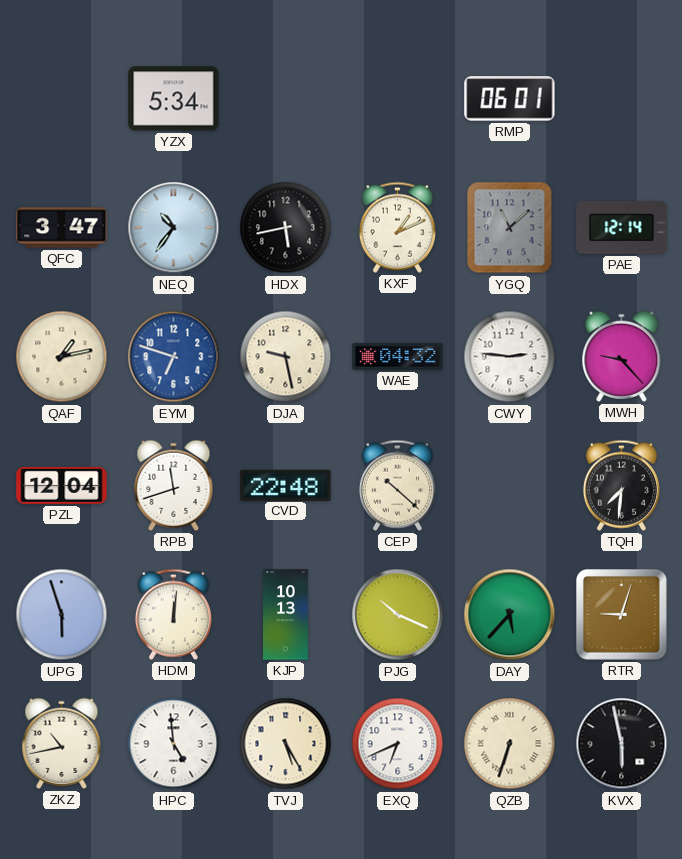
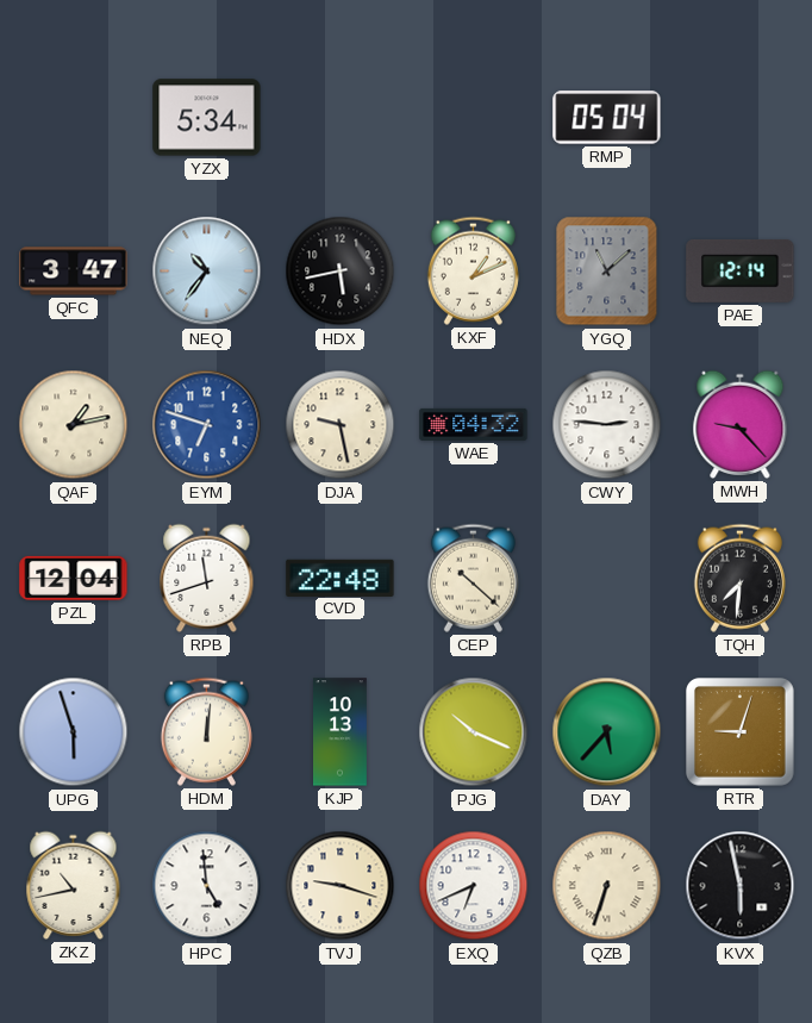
RMP: 06:01 -> 05:04 (607, 118)
TVJ: 5:25 -> 9:18 (341, 886)
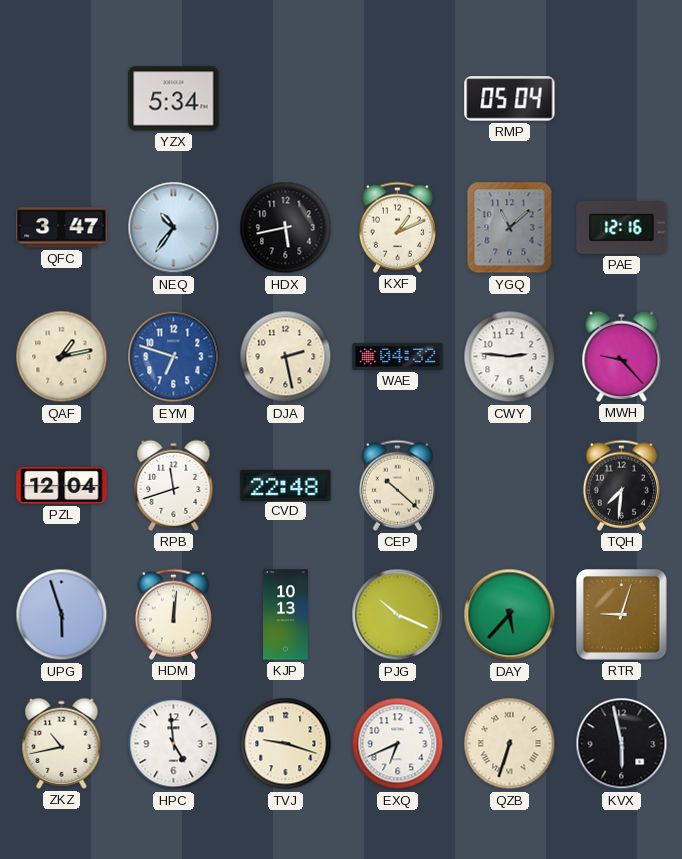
PAE: 12:14 -> 12:16 (622, 227)
DJA: 9:28 -> 2:28 (286, 357)
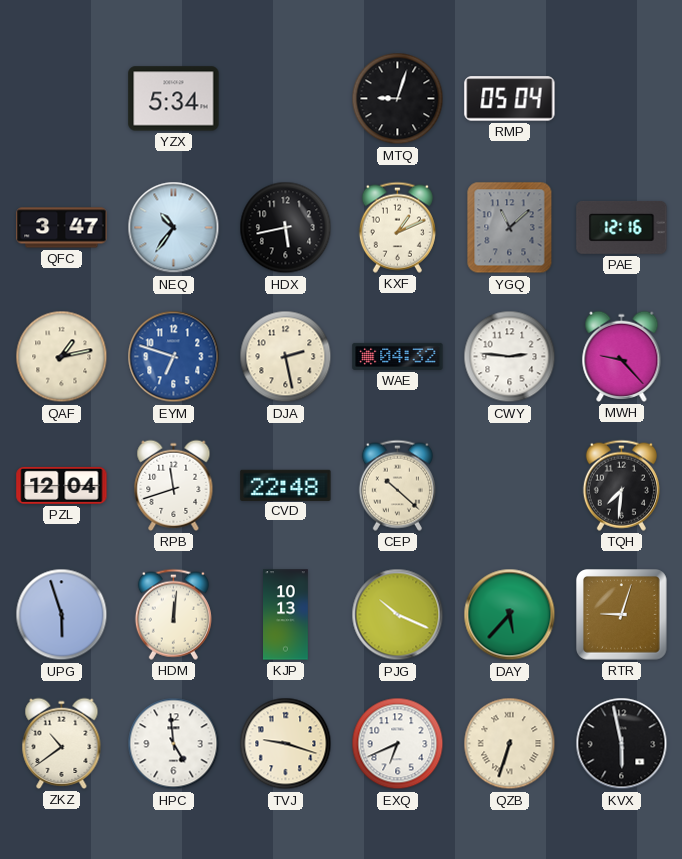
MTQ: none -> 9:03 (398, 99)
ZKZ: 10:43 -> 10:39 (62, 743)
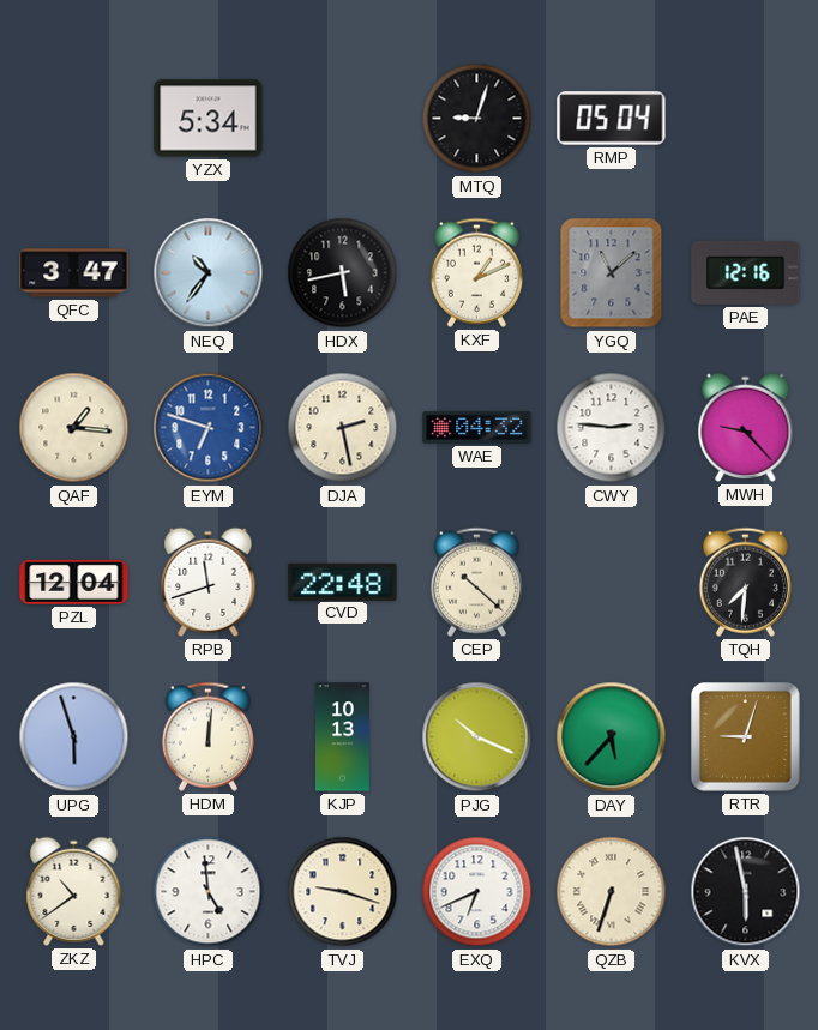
QAF: 1:13 -> 1:16 (74, 428)
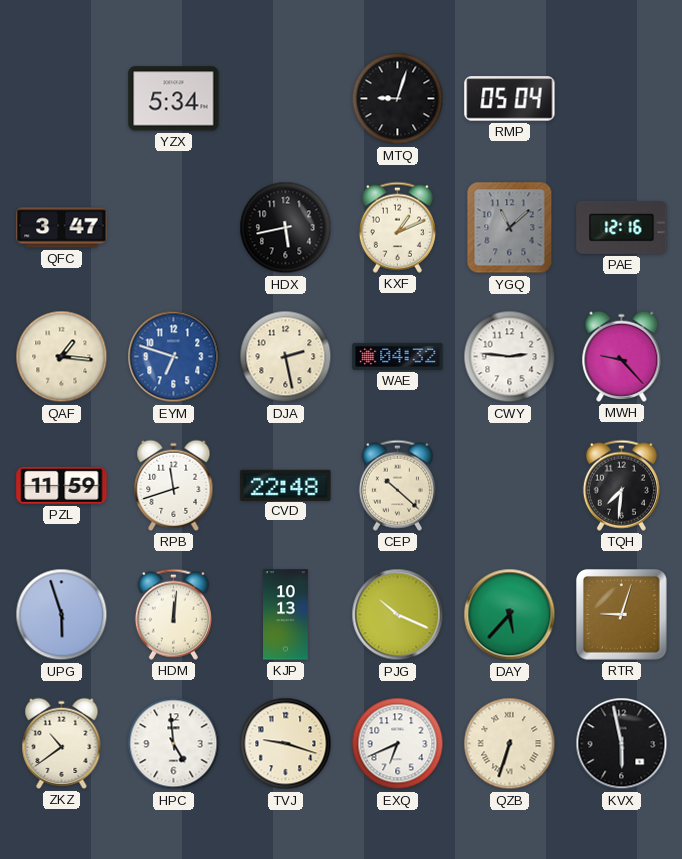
NEQ: 10:36 -> none (209, 273)
PZL: 12:04 -> 11:59 (62, 485)
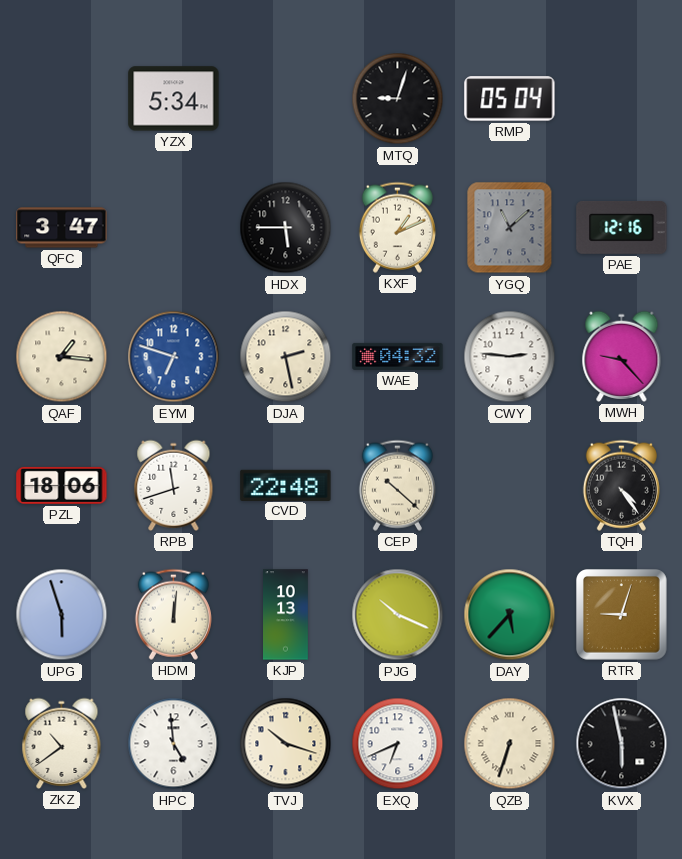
HDX: 5:43 -> 5:45 (286, 228)
PZL: 11:59 -> 18:06 (62, 485)
TQH: 7:31 -> 4:24 (621, 485)
TVJ: 9:18 -> 10:18 (286, 744)
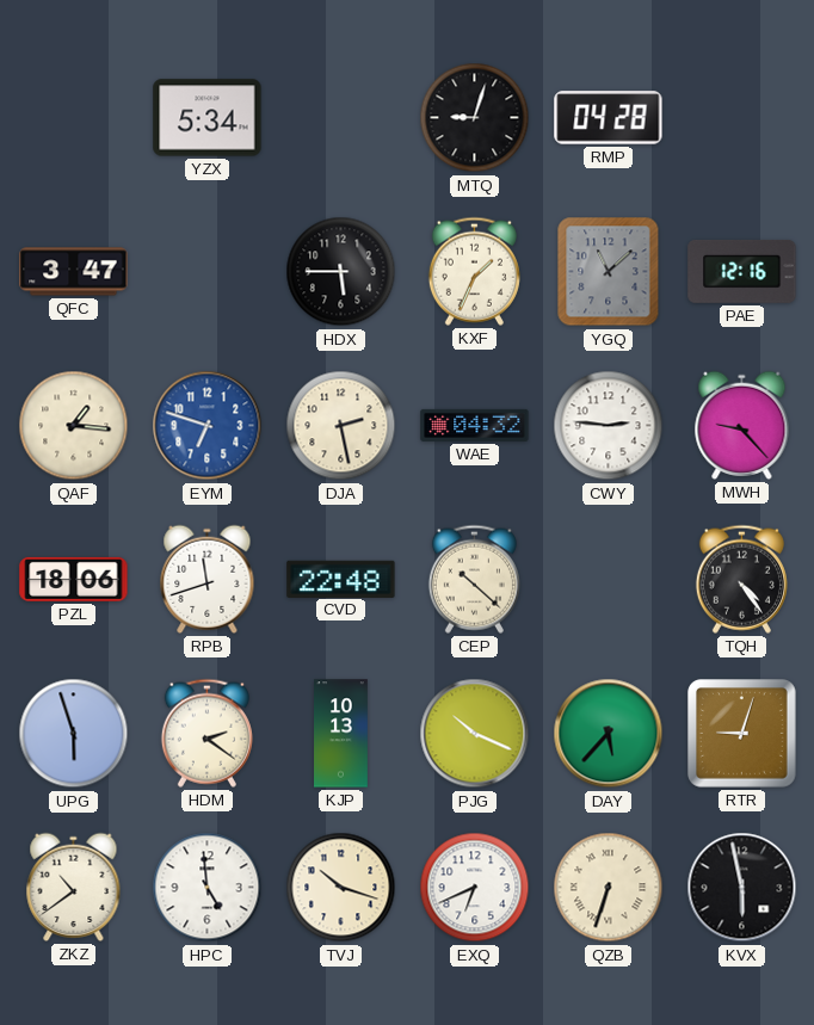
RMP: 05:04 -> 04:28 (609, 118)
KXF: 1:11 -> 1:34 (474, 271)
HDM: 12:01 -> 2:21 (206, 733)
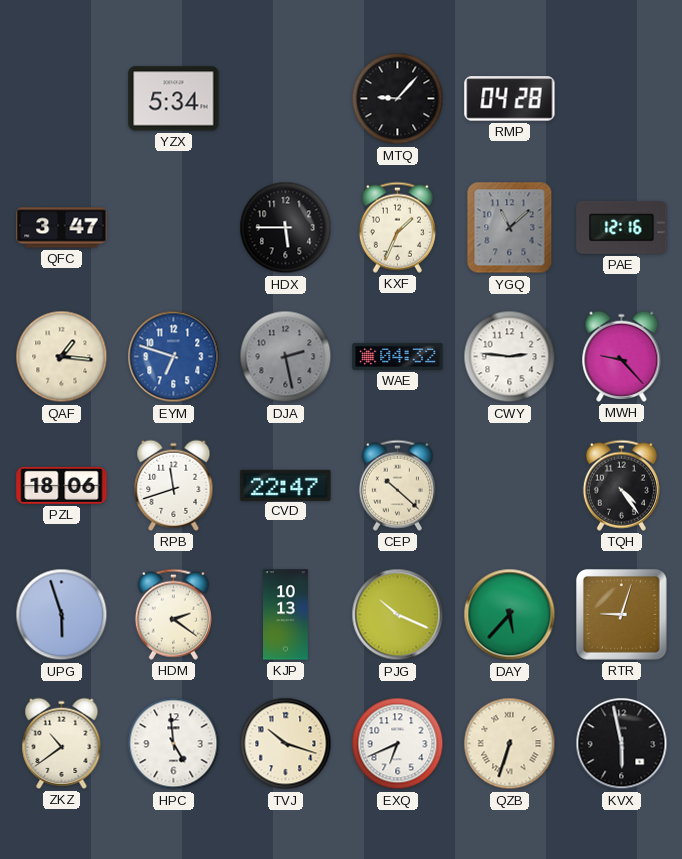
MTQ: 9:03 -> 9:07 (398, 99)
DJA dial: cream -> grey (286, 357)
CVD: 22:48 -> 22:47 (286, 485)
